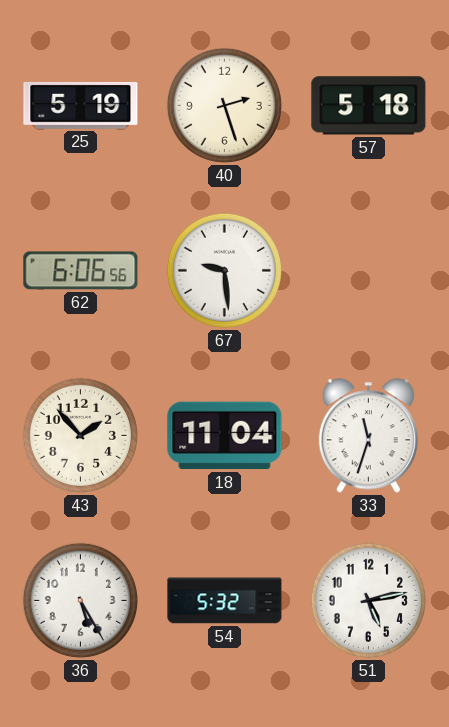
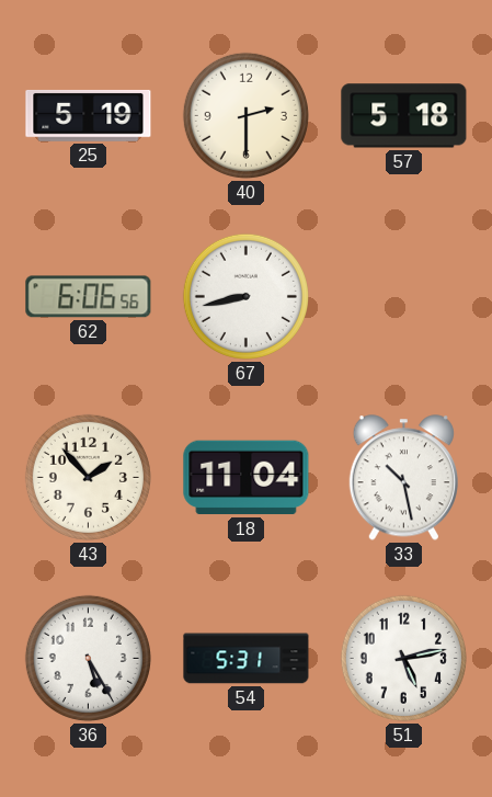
40: 2:27 -> 2:30 (245, 115)
67: 9:29 -> 8:43 (245, 296)
33: 11:33 -> 10:28 (403, 478)
54: 5:32 -> 5:31 (247, 659)
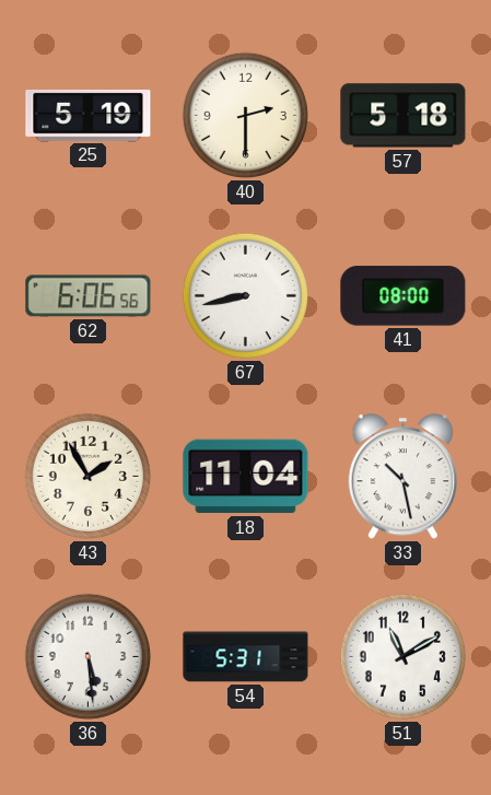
41: none -> 08:00 (404, 296)
43: 1:53 -> 1:55 (87, 476)
36: 5:25 -> 5:29 (87, 656)
51: 5:13 -> 11:10 (402, 656)
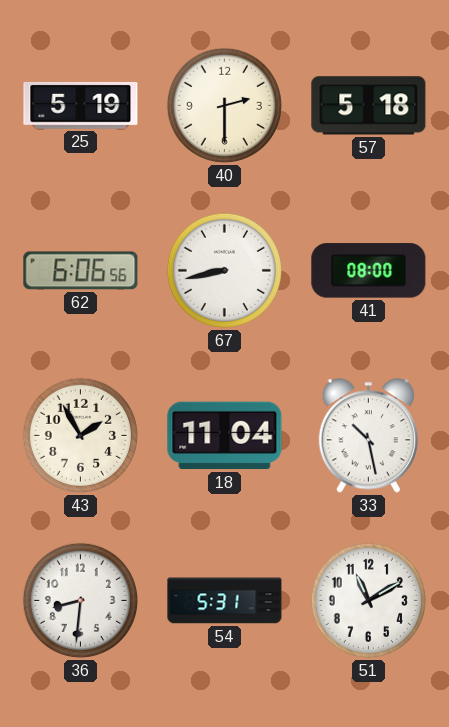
36: 5:29 -> 8:31 (80, 600)
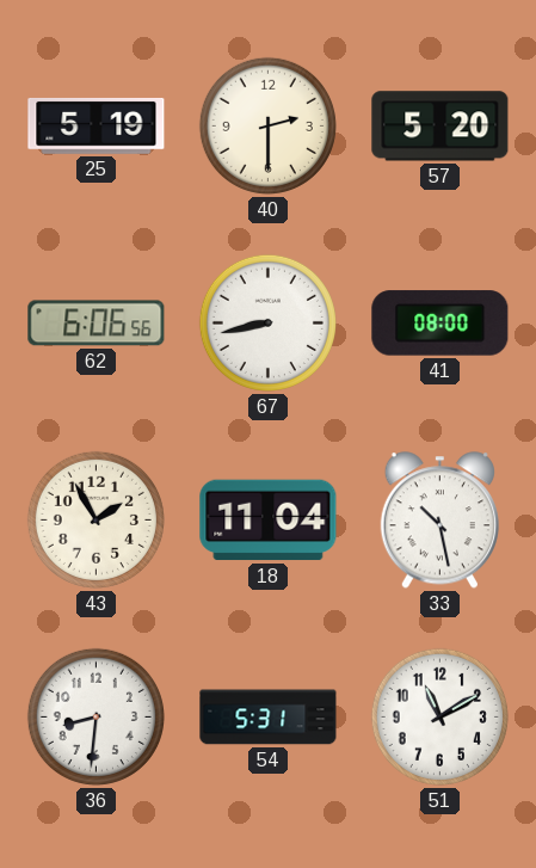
57: 5:18 -> 5:20 (440, 127)
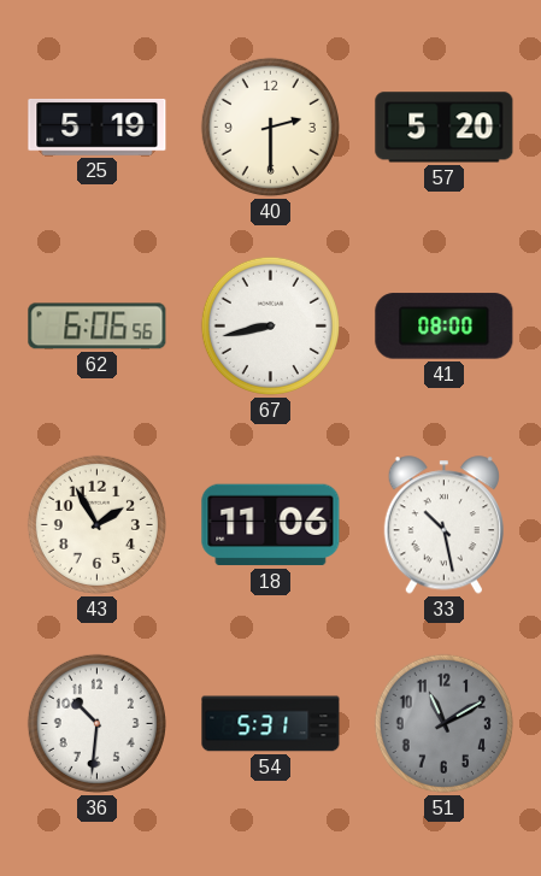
18: 11:04 -> 11:06 (271, 525)
36: 8:31 -> 10:31 (96, 723)
51 dial: white -> grey (443, 723)
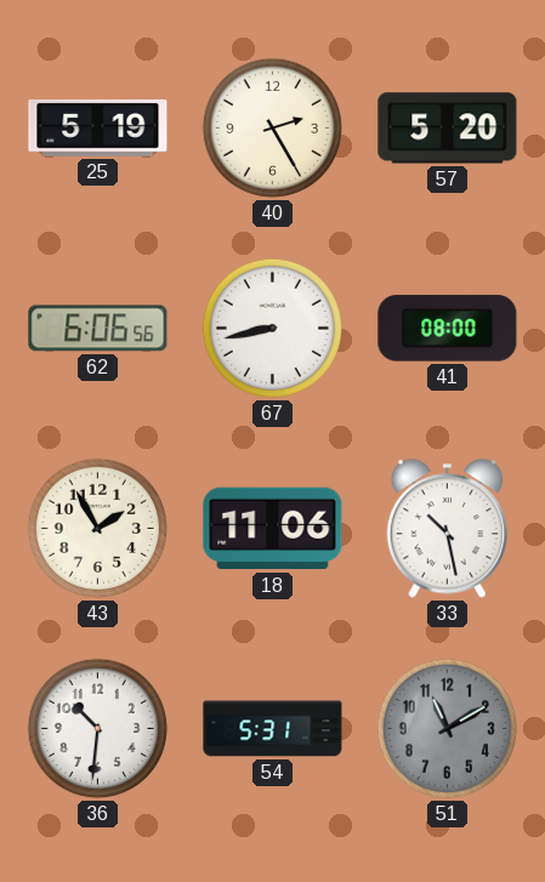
40: 2:30 -> 2:25 (272, 127)
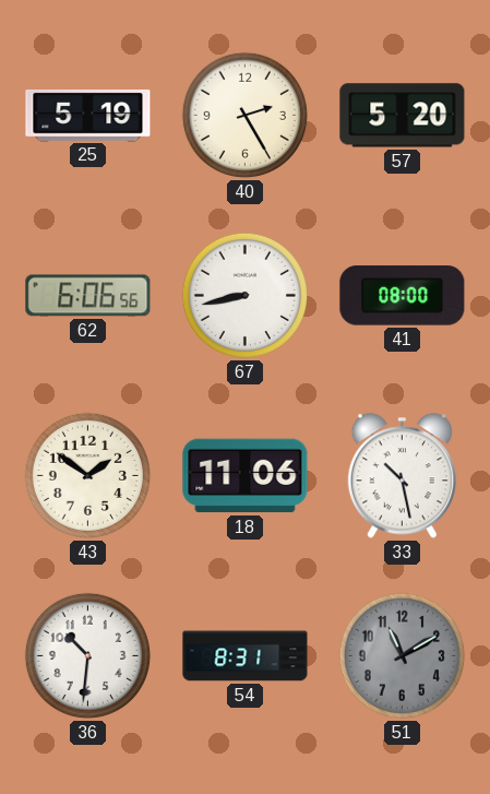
43: 1:55 -> 1:51 (87, 475)
54: 5:31 -> 8:31 (246, 656)
